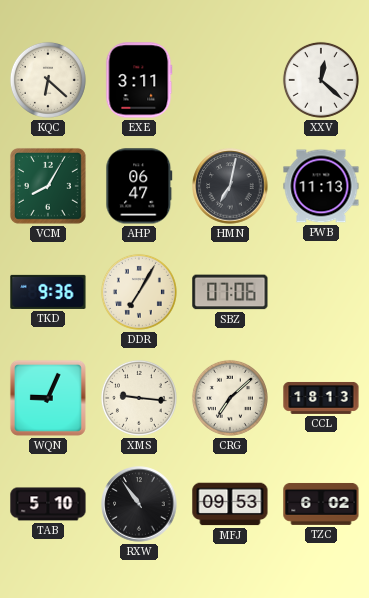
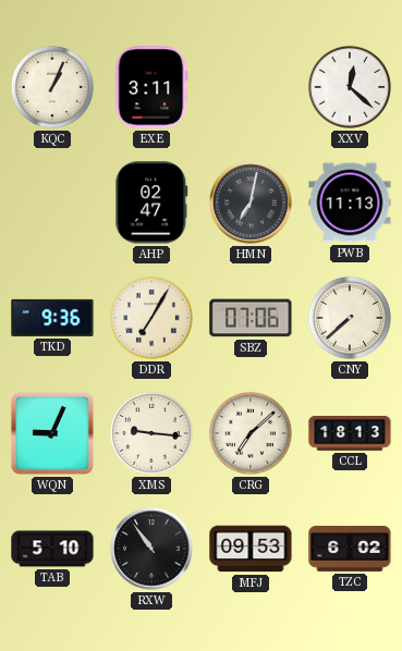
KQC: 6:22 -> 1:04 (52, 87)
VCM: 8:05 -> none (48, 186)
AHP: 06:47 -> 02:47 (151, 202)
CNY: none -> 7:38 (350, 318)
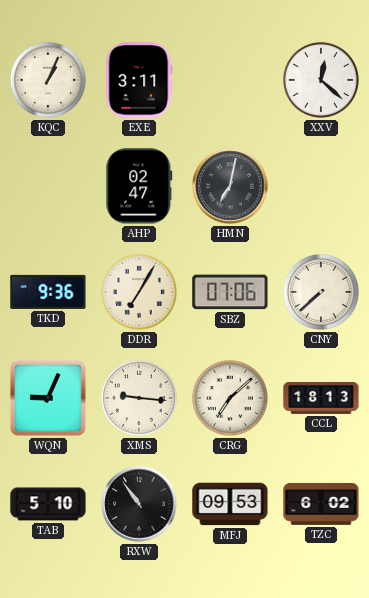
PWB: 11:13 -> none (350, 202)
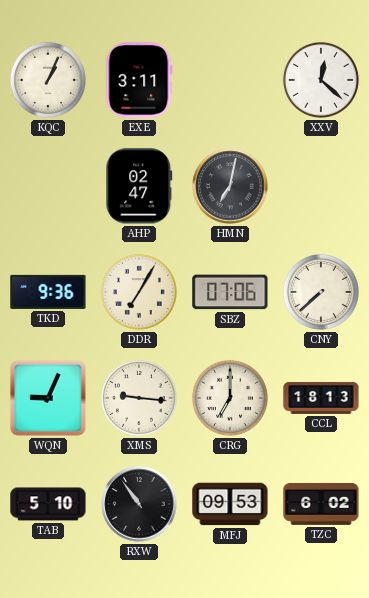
CRG: 7:08 -> 7:00 (230, 398)
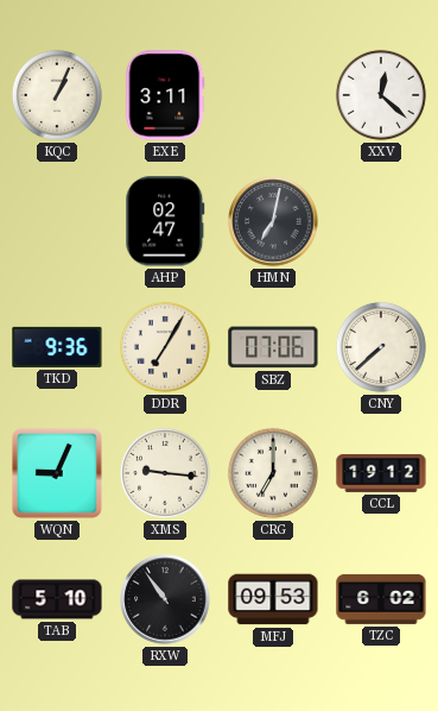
CCL: 18:13 -> 19:12 (381, 473)
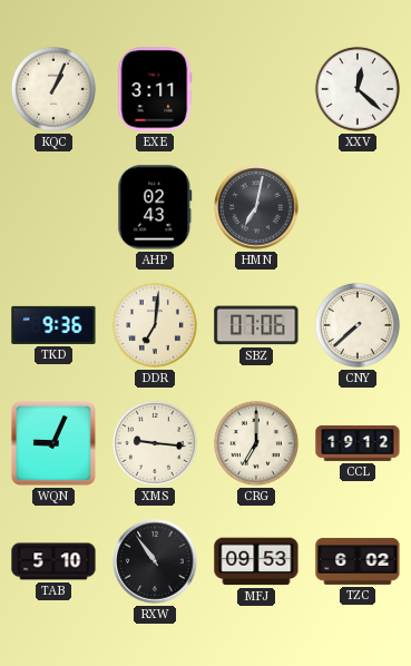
AHP: 02:47 -> 02:43 (155, 207)
DDR: 7:05 -> 7:01 (155, 325)
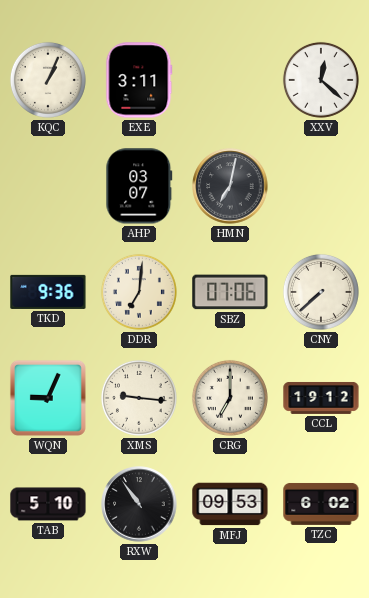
AHP: 02:43 -> 03:07 (139, 186)
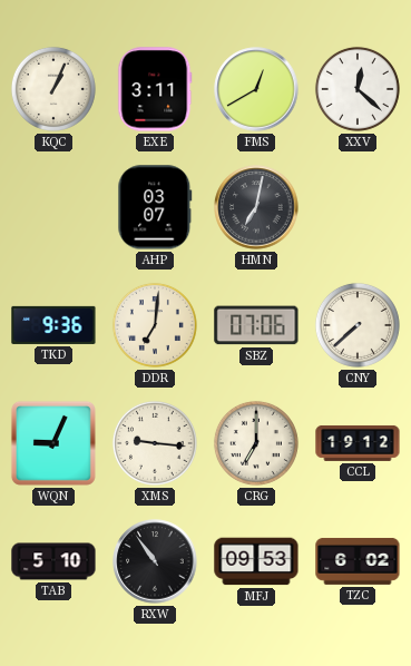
FMS: none -> 12:40 (256, 89)
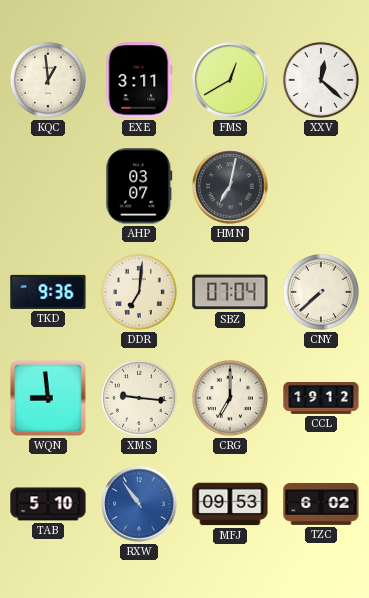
KQC: 1:04 -> 12:59 (48, 80)
SBZ: 07:06 -> 07:04 (230, 292)
WQN: 9:04 -> 8:59 (48, 398)
RXW dial: black -> blue (139, 504)
